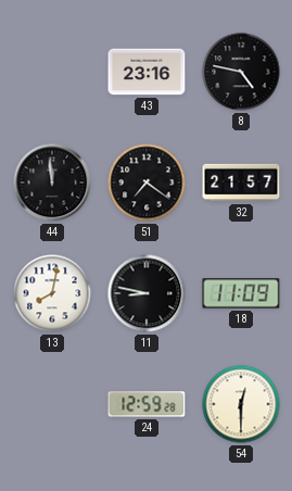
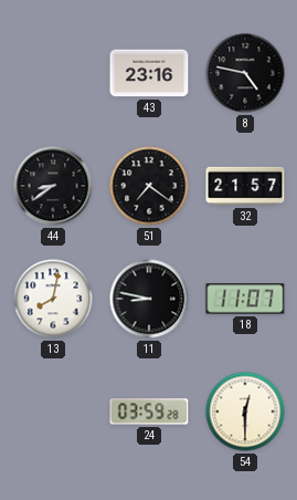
44: 11:59 -> 8:39 (53, 186)
18: 11:09 -> 11:07 (245, 299)
24: 12:59 -> 03:59 (149, 412)
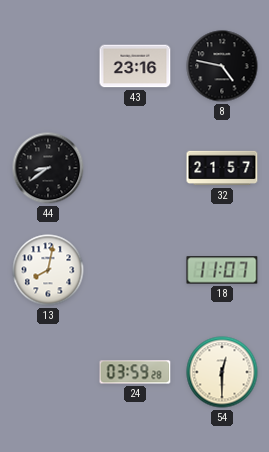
51: 7:21 -> none (149, 186)
11: 8:47 -> none (149, 299)
